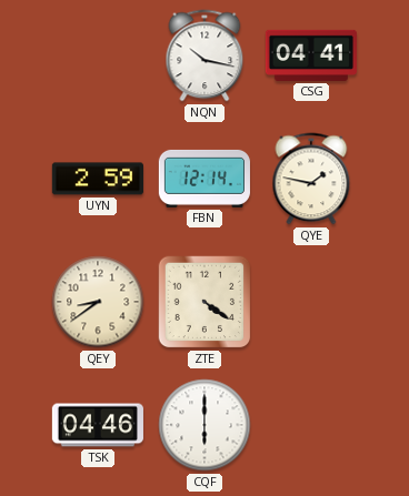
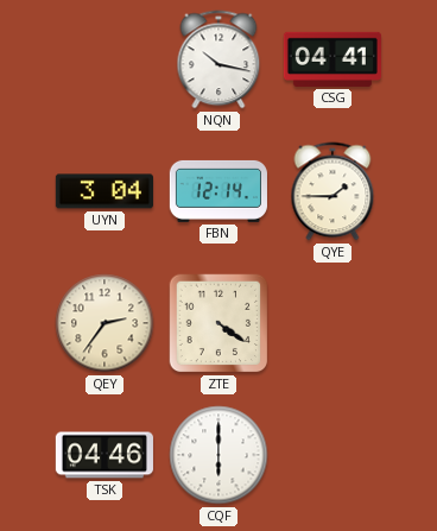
UYN: 2:59 -> 3:04 (104, 191)
QYE: 1:47 -> 1:45 (332, 191)
QEY: 8:39 -> 2:36 (104, 323)
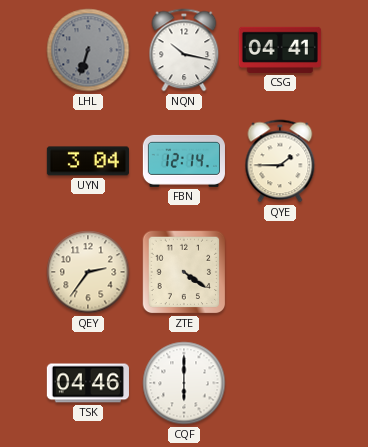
LHL: none -> 6:33 (88, 50)
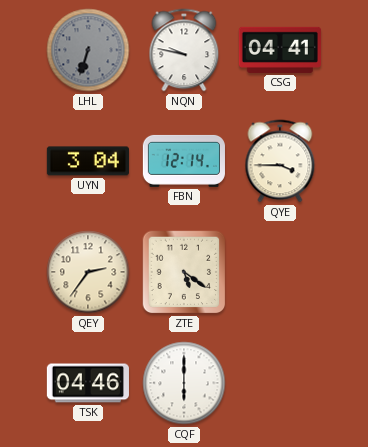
NQN: 10:17 -> 9:47 (184, 50)
QYE: 1:45 -> 3:45 (280, 161)
ZTE: 4:21 -> 5:21 (184, 272)
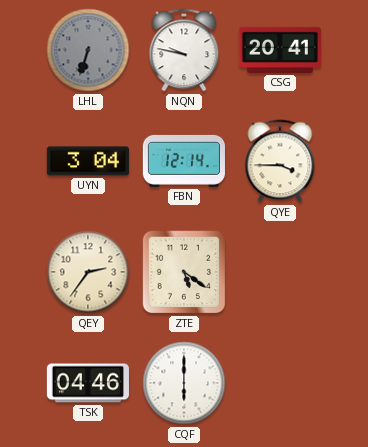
CSG: 04:41 -> 20:41 (280, 50)
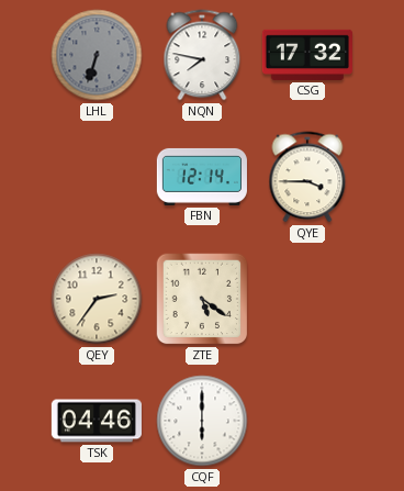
NQN: 9:47 -> 7:47 (202, 55)
CSG: 20:41 -> 17:32 (307, 55)
UYN: 3:04 -> none (88, 161)
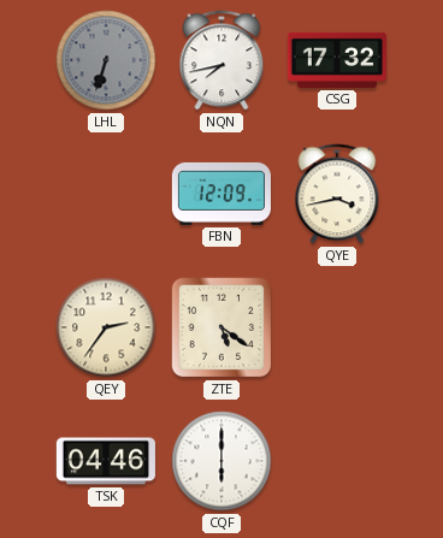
NQN: 7:47 -> 7:43 (221, 60)
FBN: 12:14 -> 12:09 (221, 194)
QYE: 3:45 -> 3:43 (337, 194)
